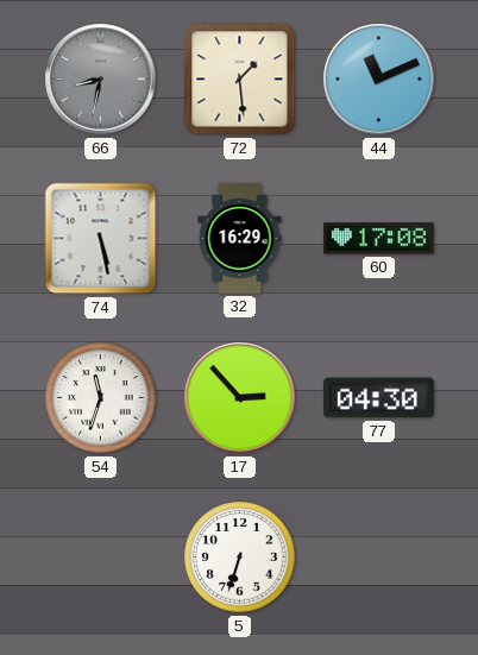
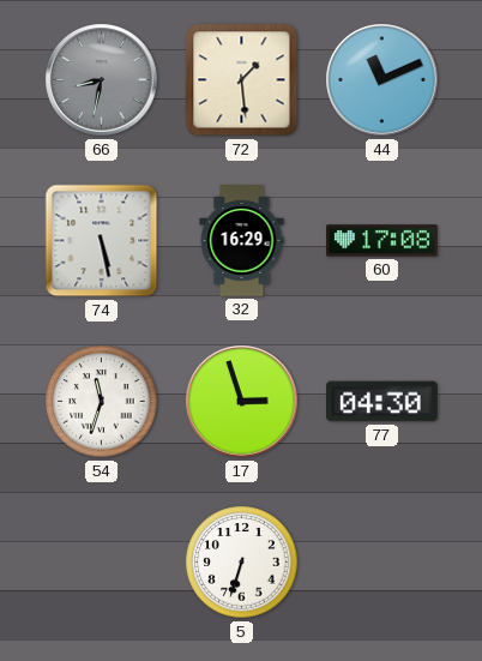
17: 2:53 -> 2:57 (242, 402)
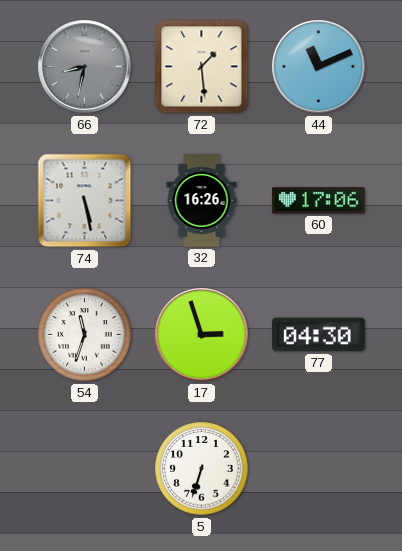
32: 16:29 -> 16:26 (202, 201)
60: 17:08 -> 17:06 (319, 201)
